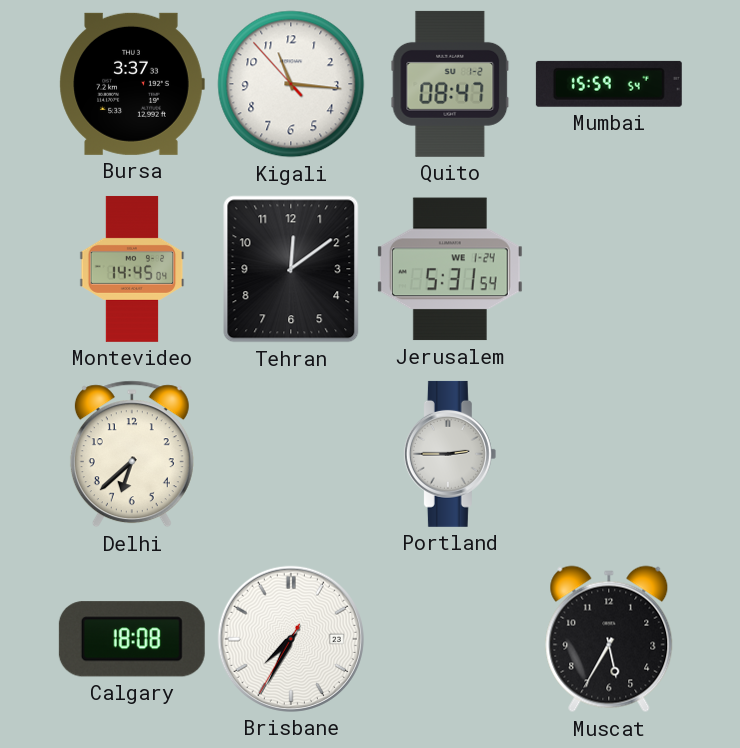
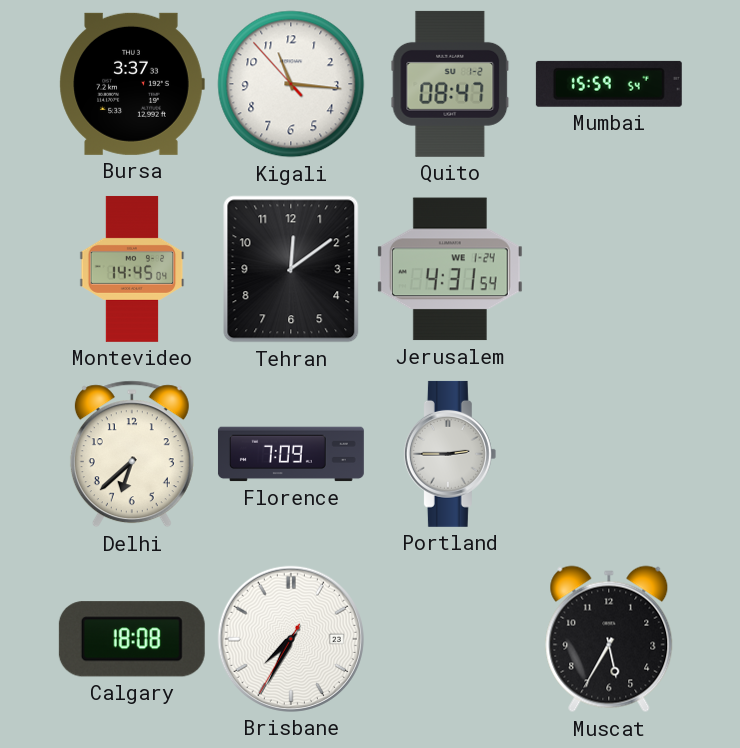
Jerusalem: 5:31 -> 4:31 (450, 269)
Florence: none -> 7:09 (291, 454)
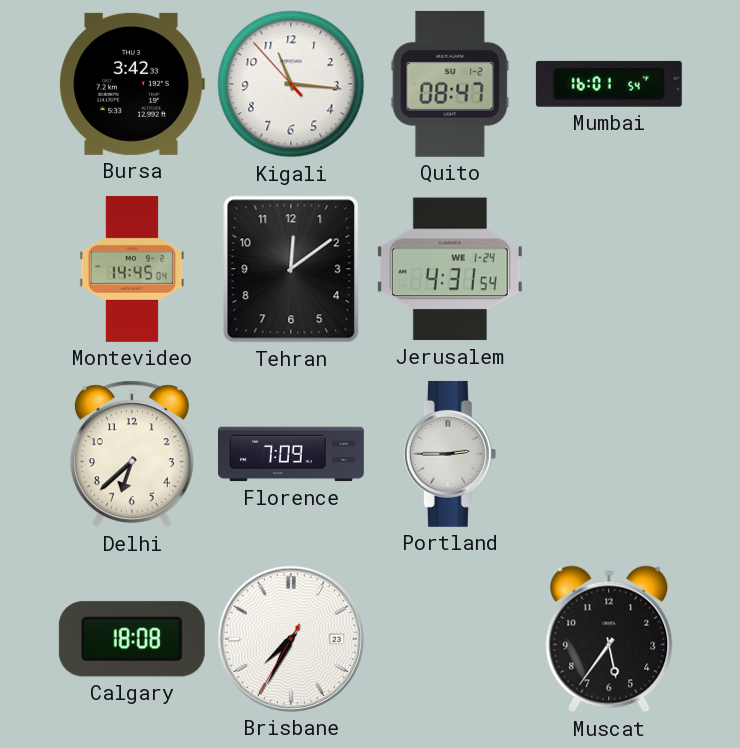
Bursa: 3:37 -> 3:42 (132, 84)
Mumbai: 15:59 -> 16:01 (609, 84)
Muscat: 5:35 -> 5:36 (609, 639)
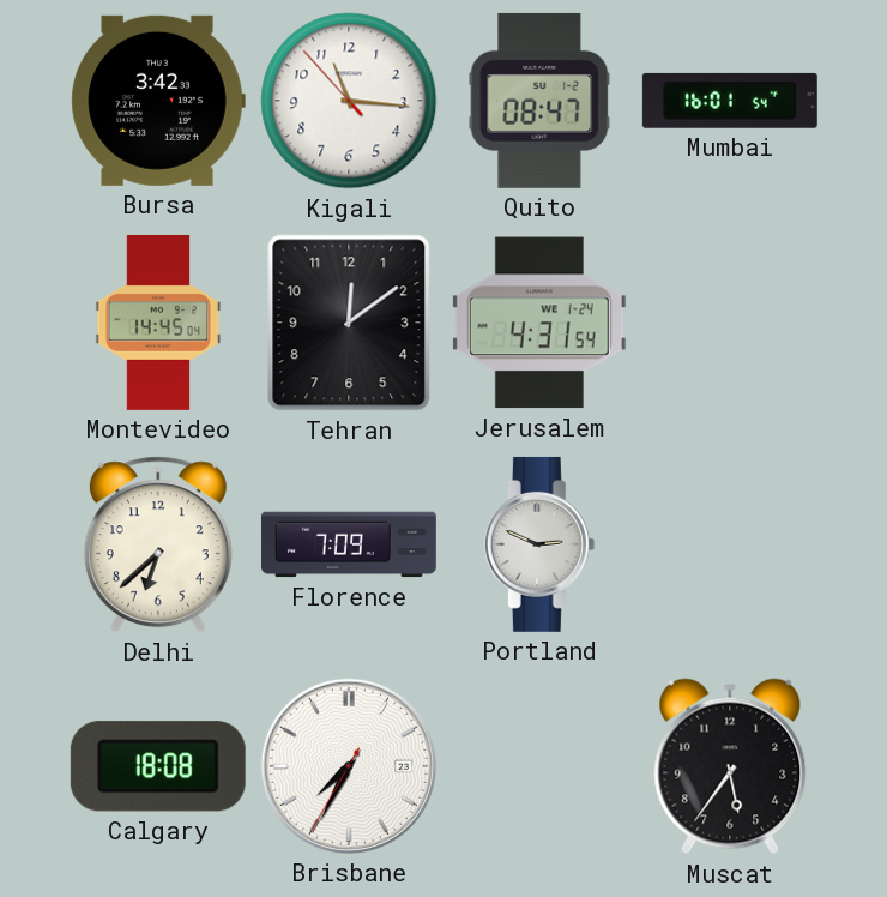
Portland: 2:45 -> 2:49 (539, 544)
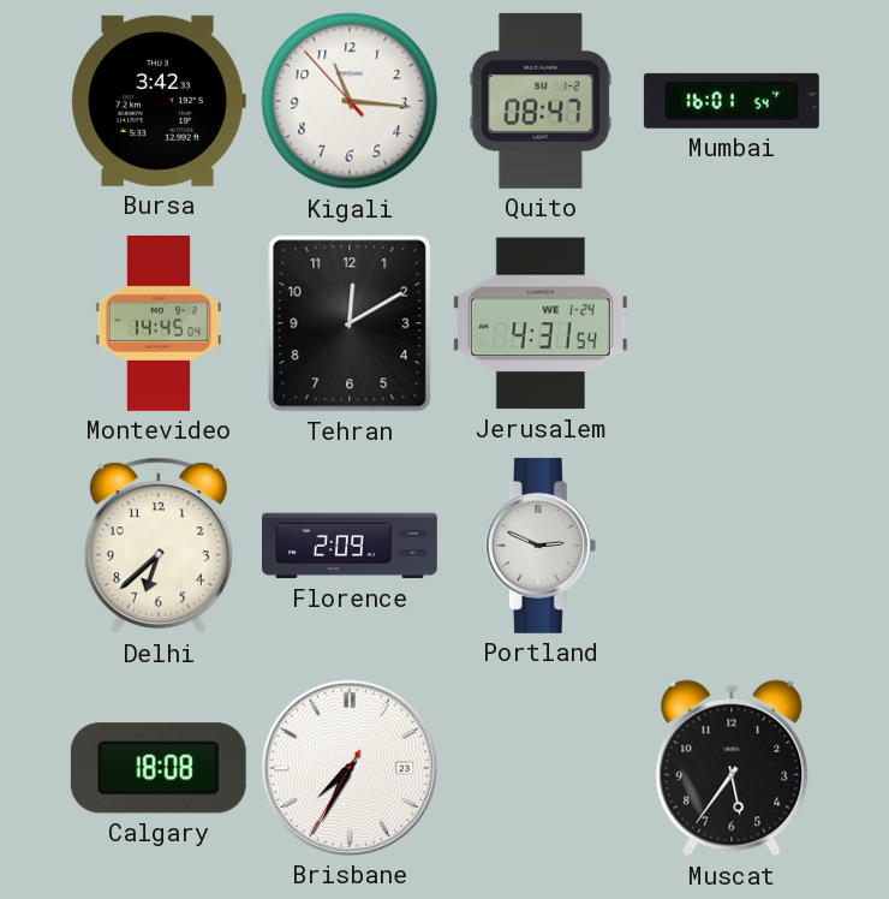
Tehran: 12:09 -> 12:10 (350, 323)
Florence: 7:09 -> 2:09 (350, 546)
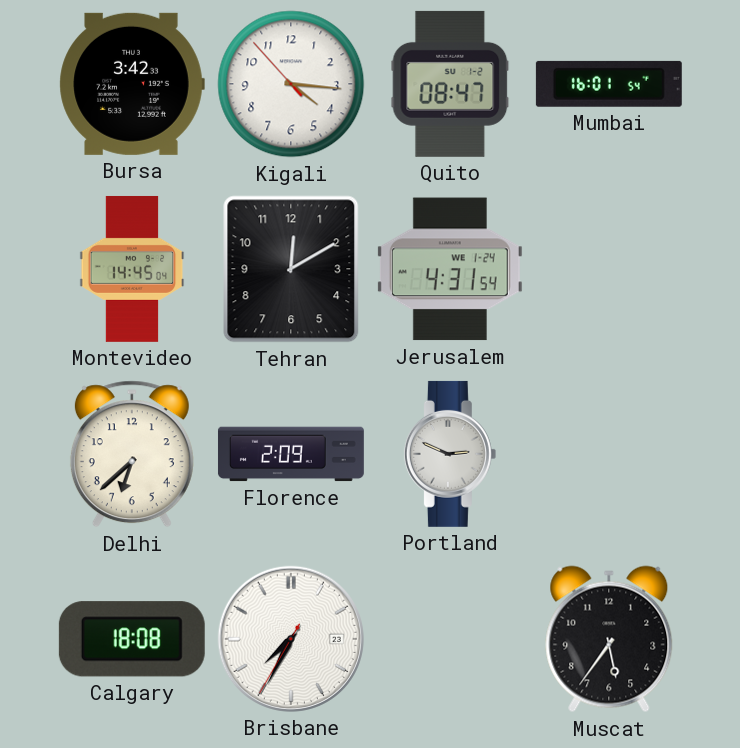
Kigali: 11:15 -> 4:15 (291, 84)
